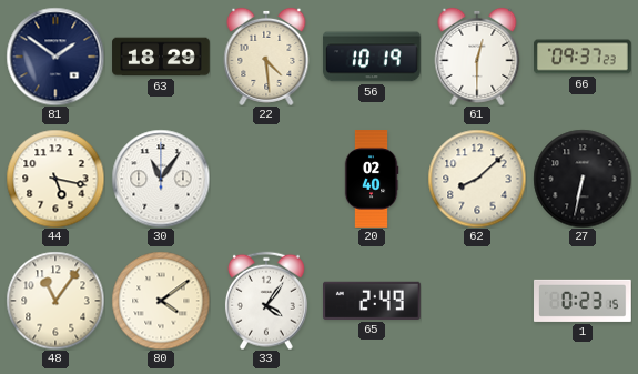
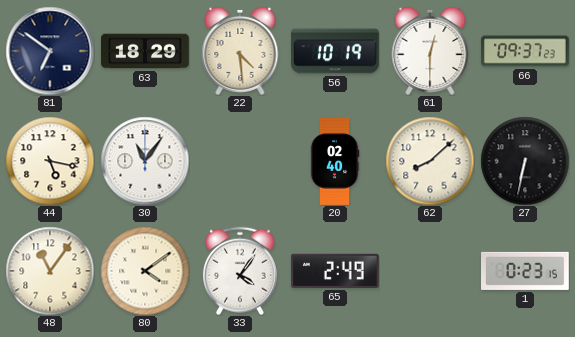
81: 1:51 -> 6:51 (50, 51)
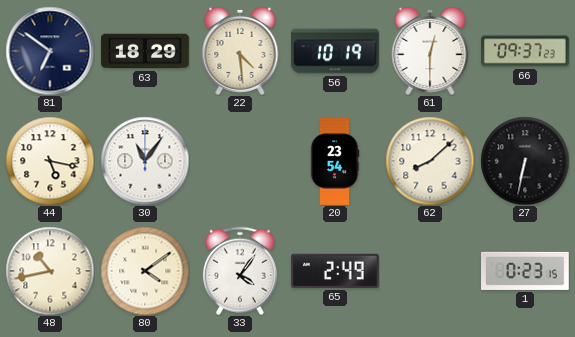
20: 02:40 -> 23:54 (335, 161)
48: 11:06 -> 10:43 (50, 271)
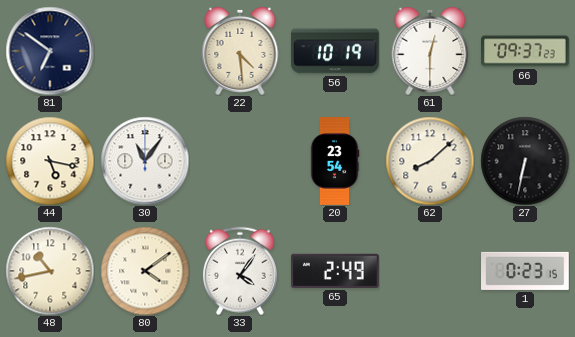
63: 18:29 -> none (145, 51)
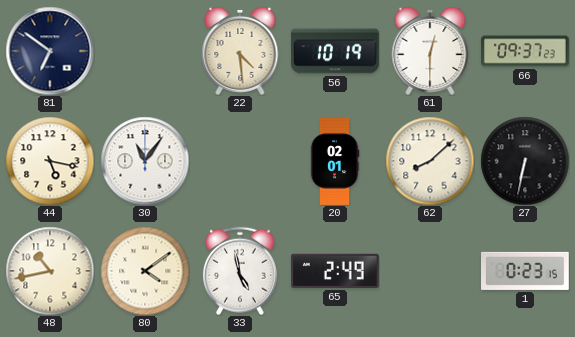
20: 23:54 -> 02:01 (335, 161)
33: 4:06 -> 4:58 (240, 271)
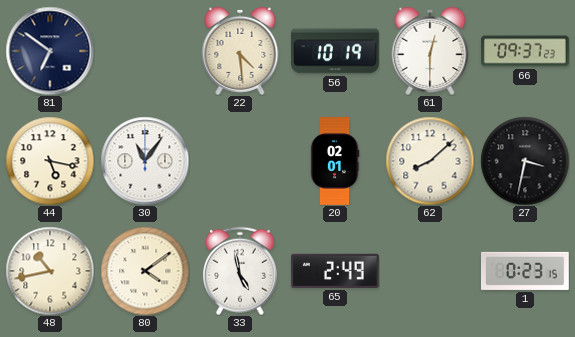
27: 6:32 -> 3:32 (525, 161)
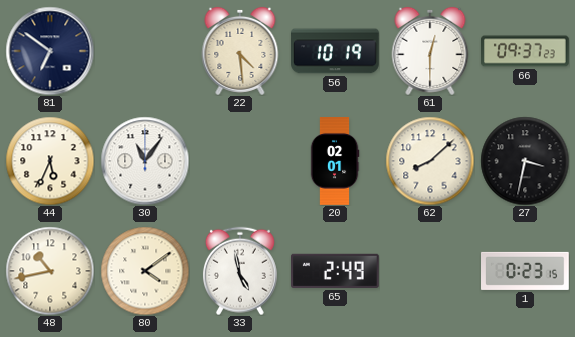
44: 5:17 -> 5:34 (50, 161)
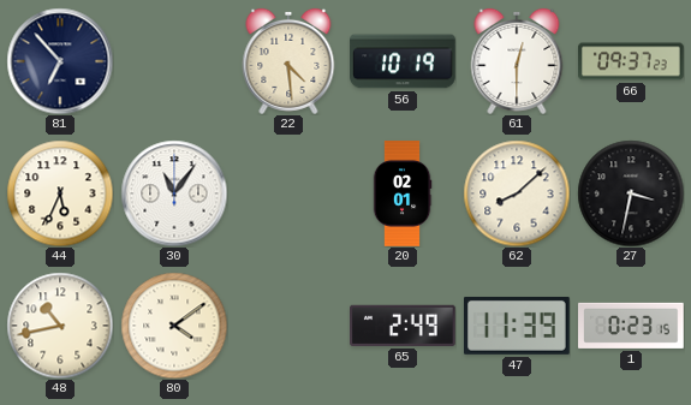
81: 6:51 -> 6:53 (60, 61)
33: 4:58 -> none (240, 271)
47: none -> 11:39 (518, 326)
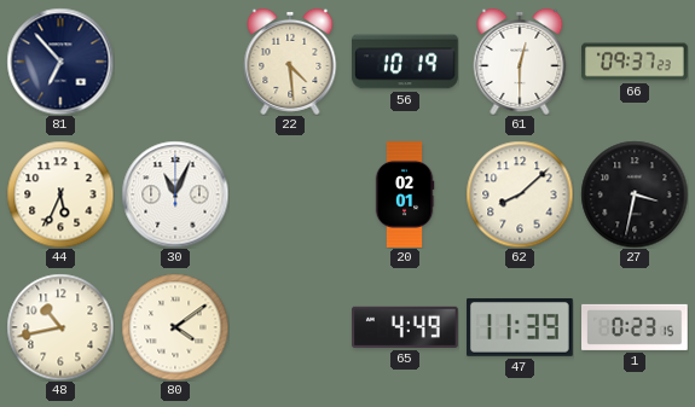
30: 11:06 -> 11:04 (175, 194)
65: 2:49 -> 4:49 (406, 327)
